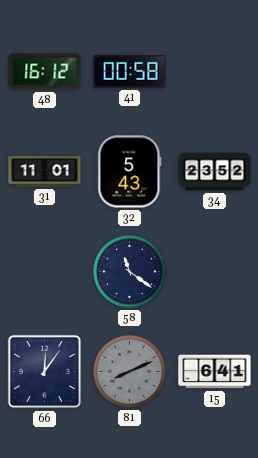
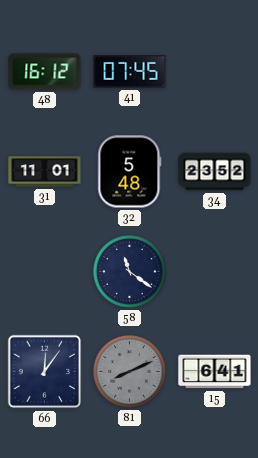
41: 00:58 -> 07:45 (130, 72)
32: 5:43 -> 5:48 (130, 172)
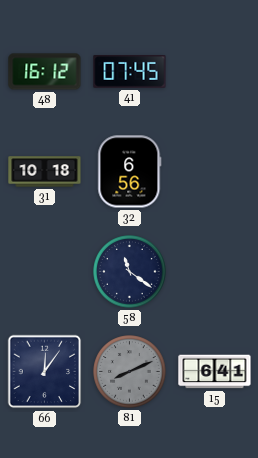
31: 11:01 -> 10:18 (45, 172)
32: 5:48 -> 6:56 (130, 172)
34: 23:52 -> none (215, 172)
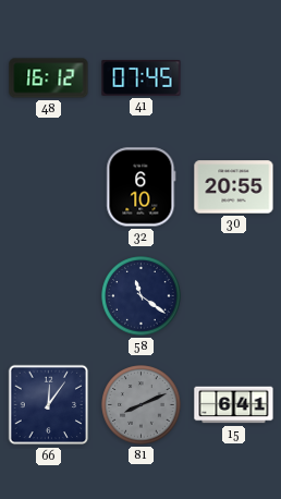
31: 10:18 -> none (45, 172)
32: 6:56 -> 6:10 (142, 187)
30: none -> 20:55 (234, 187)
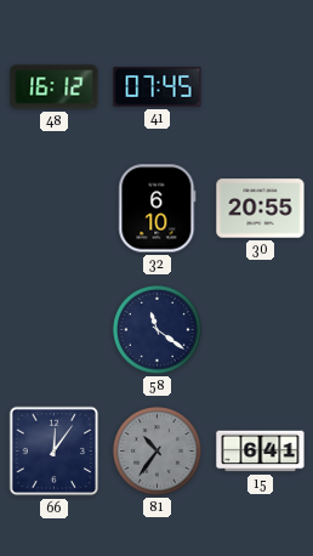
81: 8:11 -> 10:36 (158, 452)
